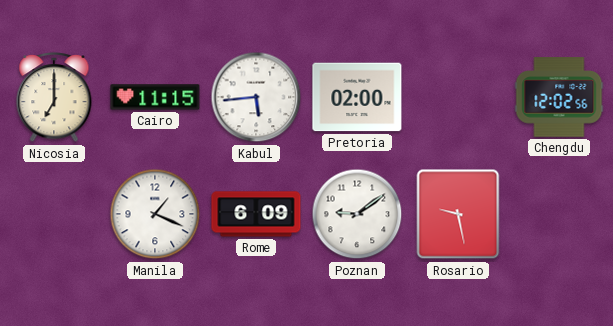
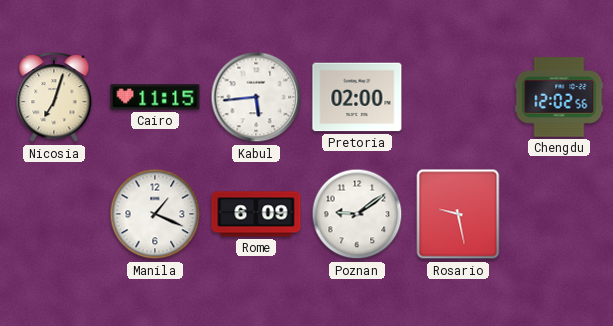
Nicosia: 7:00 -> 7:03 (54, 98)
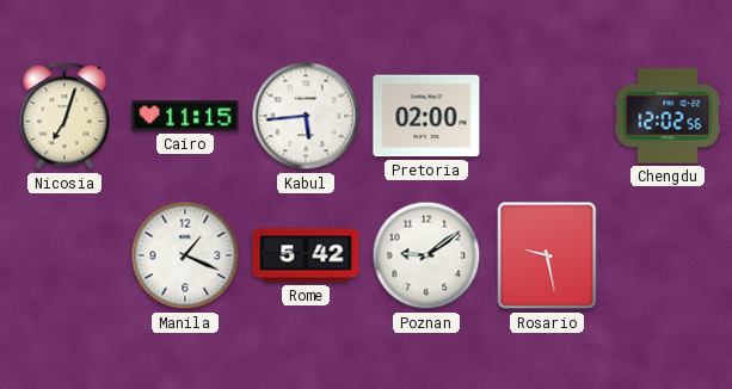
Rome: 6:09 -> 5:42 (306, 255)
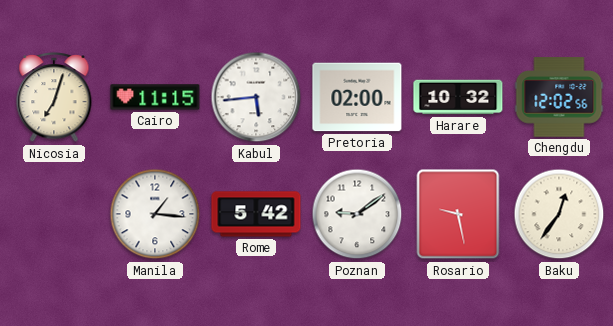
Harare: none -> 10:32 (458, 97)
Manila: 1:19 -> 1:16 (155, 214)
Baku: none -> 12:36 (559, 214)
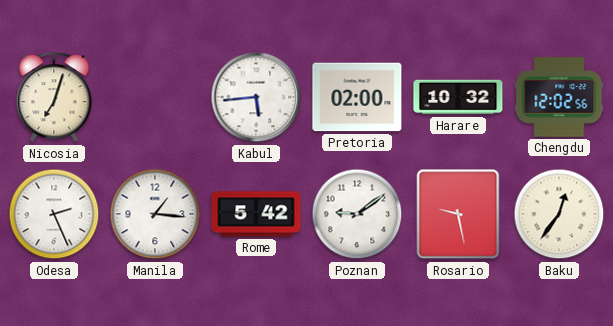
Cairo: 11:15 -> none (155, 97)
Odesa: none -> 2:26 (54, 214)
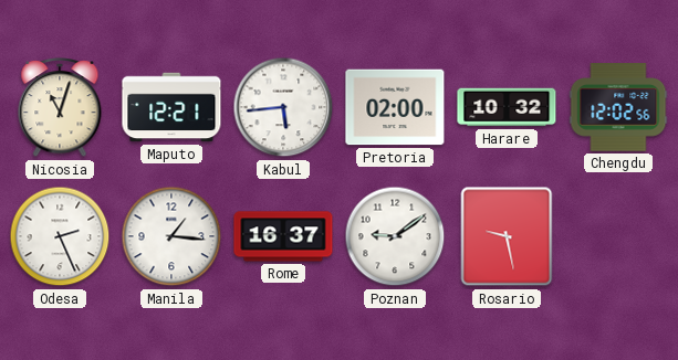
Nicosia: 7:03 -> 11:03 (60, 108)
Maputo: none -> 12:21 (171, 107)
Rome: 5:42 -> 16:37 (283, 236)
Baku: 12:36 -> none (559, 214)
